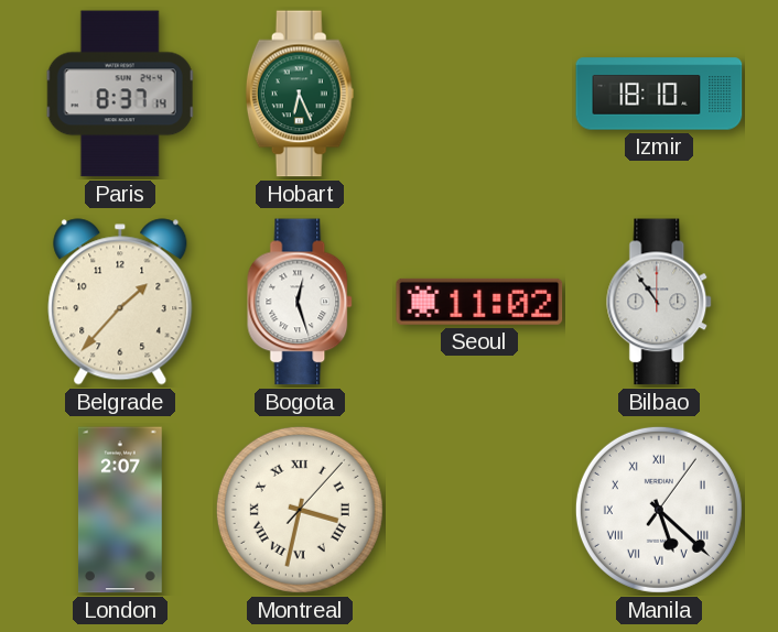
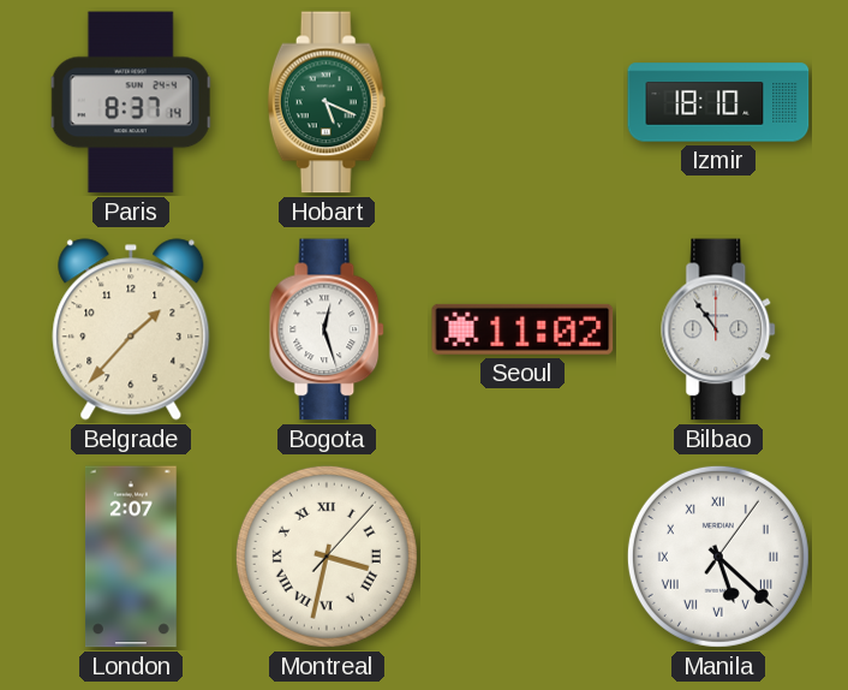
Hobart: 6:26 -> 5:19 (327, 102)
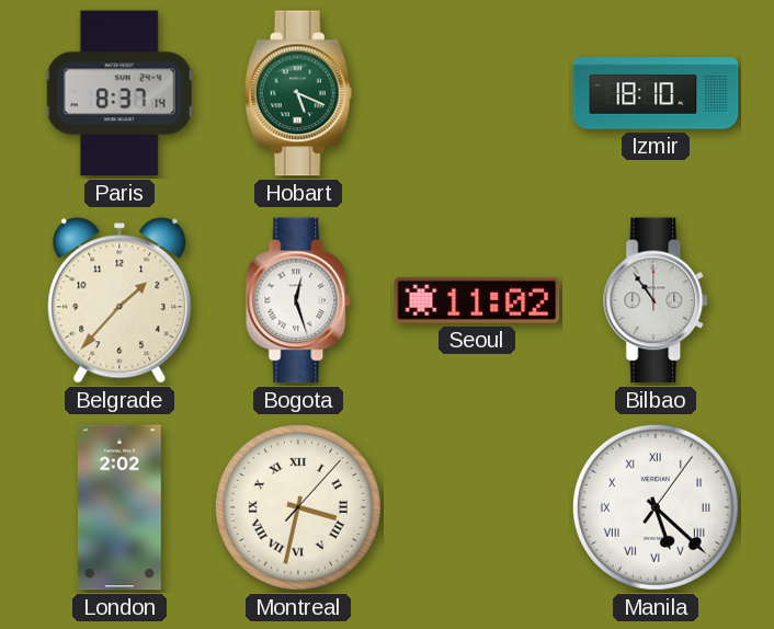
London: 2:07 -> 2:02 (119, 507)
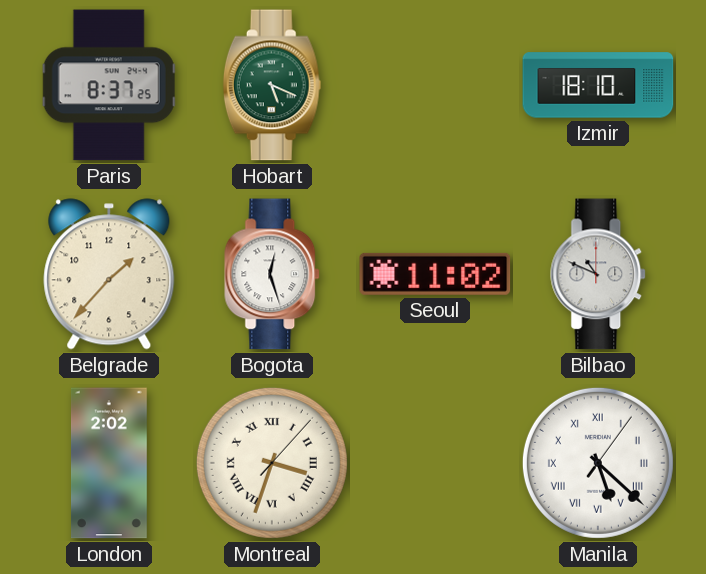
Paris: 8:37:14 -> 8:37:25 (109, 85)
Bilbao: 10:54 -> 10:49 (599, 274)
Montreal: 3:32 -> 3:33 (272, 463)
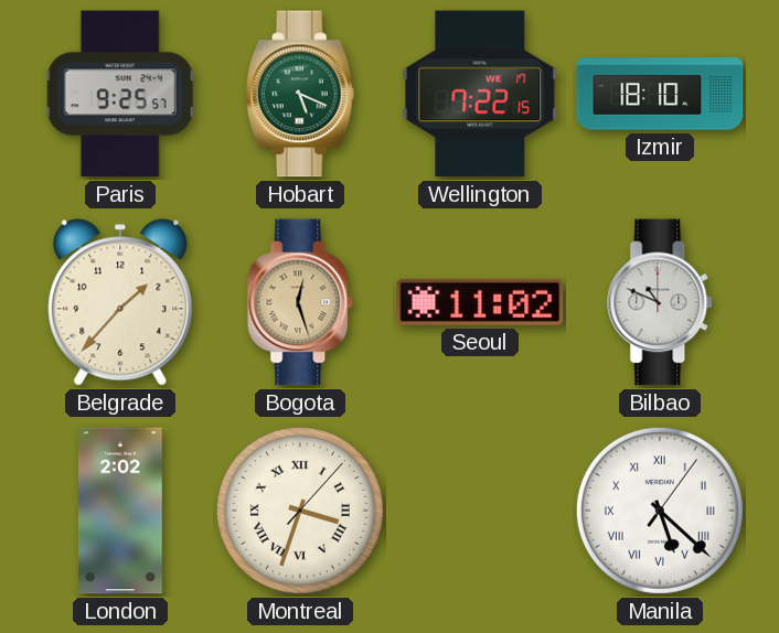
Paris: 8:37 -> 9:25 (120, 94)
Wellington: none -> 7:22 (480, 94)
Bogota dial: white -> champagne (301, 302)
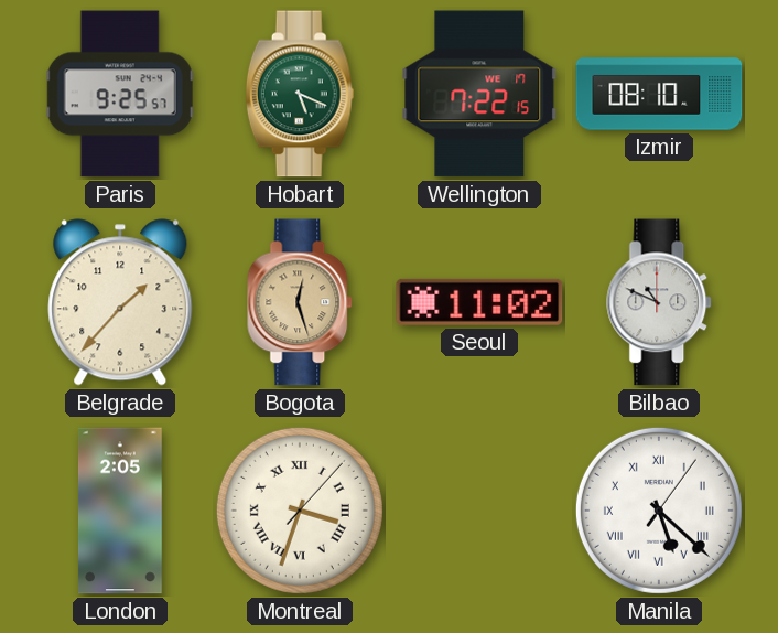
Izmir: 18:10 -> 08:10 (659, 94)
London: 2:02 -> 2:05 (120, 511)
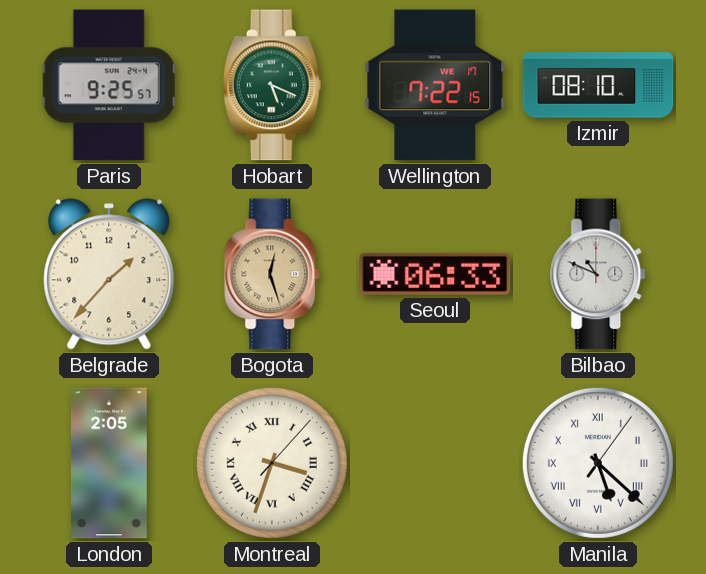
Seoul: 11:02 -> 06:33 (435, 274)
